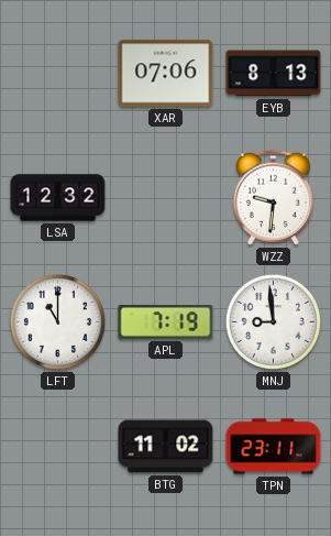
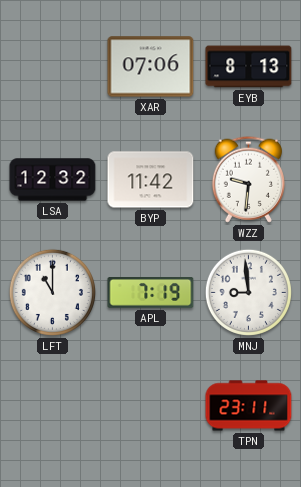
BYP: none -> 11:42 (151, 180)
BTG: 11:02 -> none (166, 447)
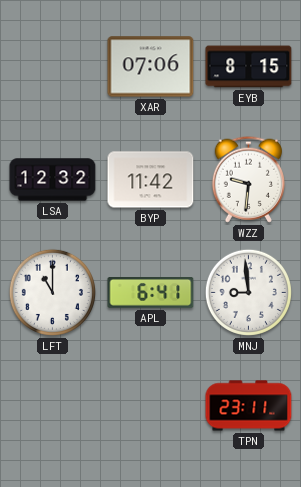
EYB: 8:13 -> 8:15 (249, 67)
APL: 7:19 -> 6:41 (151, 293)
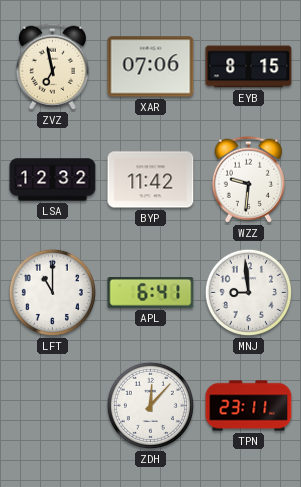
ZVZ: none -> 6:58 (52, 66)
ZDH: none -> 12:07 (150, 405)
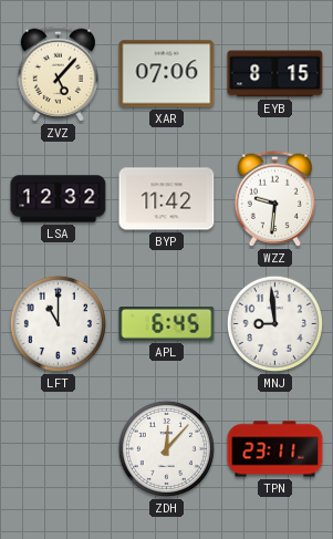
ZVZ: 6:58 -> 5:07 (58, 73)
APL: 6:41 -> 6:45 (167, 324)
